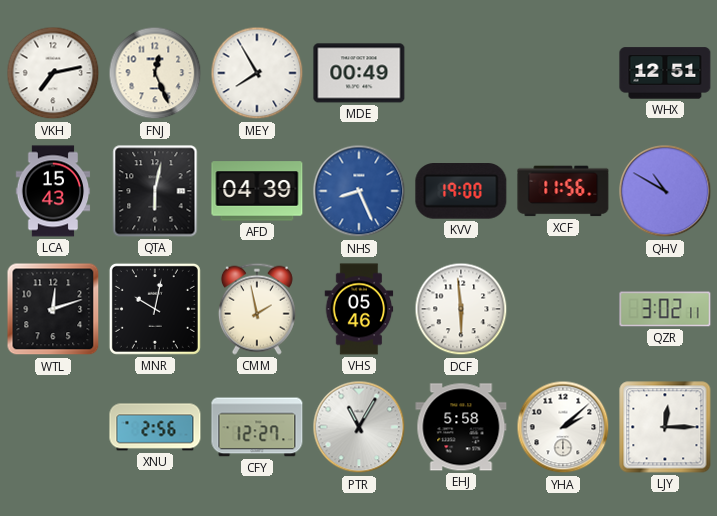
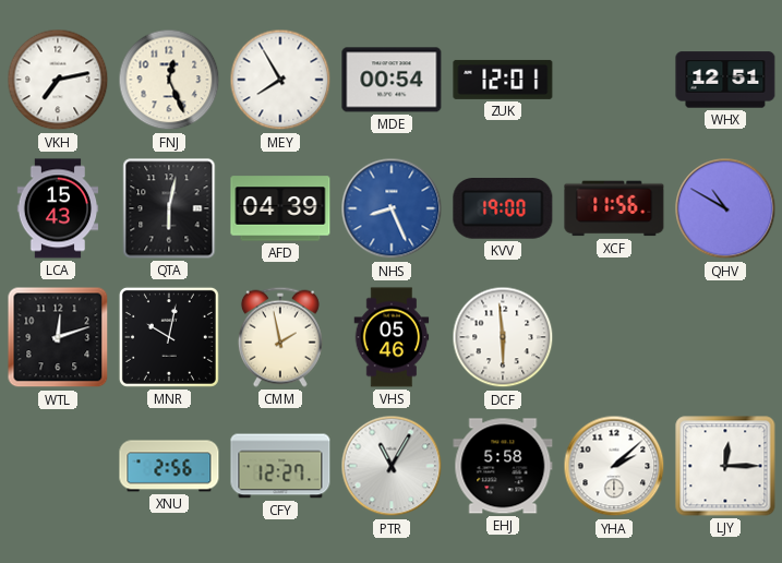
MDE: 00:49 -> 00:54 (392, 80)
ZUK: none -> 12:01 (503, 80)
QZR: 3:02 -> none (665, 309)
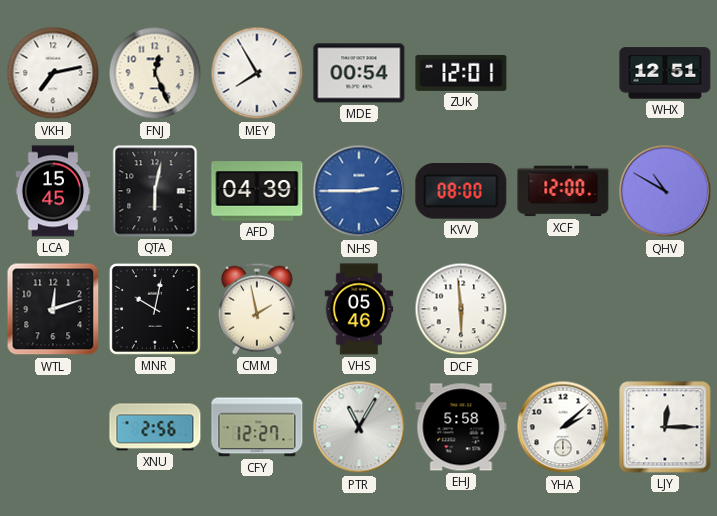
LCA: 15:43 -> 15:45 (53, 191)
NHS: 8:26 -> 2:45 (359, 191)
KVV: 19:00 -> 08:00 (461, 191)
XCF: 11:56 -> 12:00 (563, 191)
